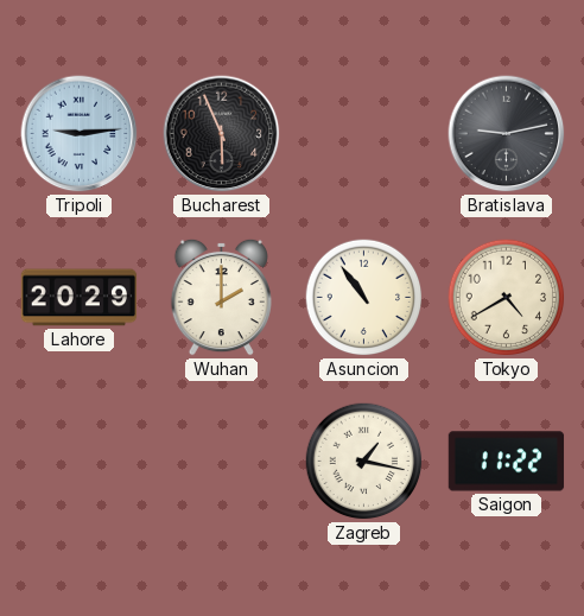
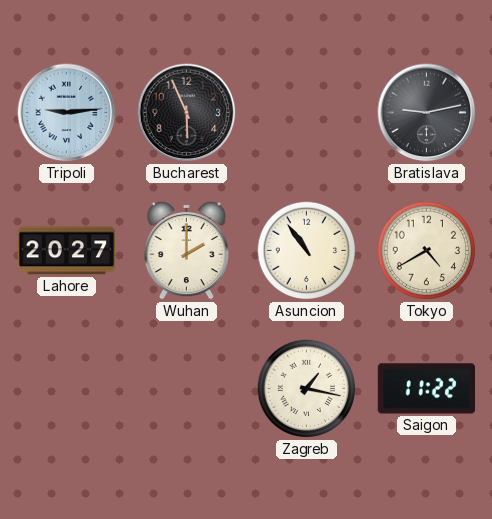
Lahore: 20:29 -> 20:27 (67, 251)
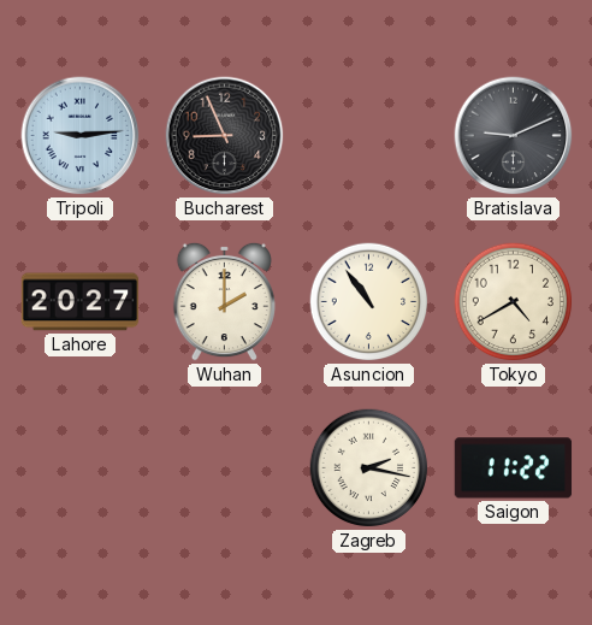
Bucharest: 5:56 -> 8:56 (225, 136)
Bratislava: 9:13 -> 9:11 (514, 136)
Zagreb: 1:17 -> 2:17 (369, 468)
